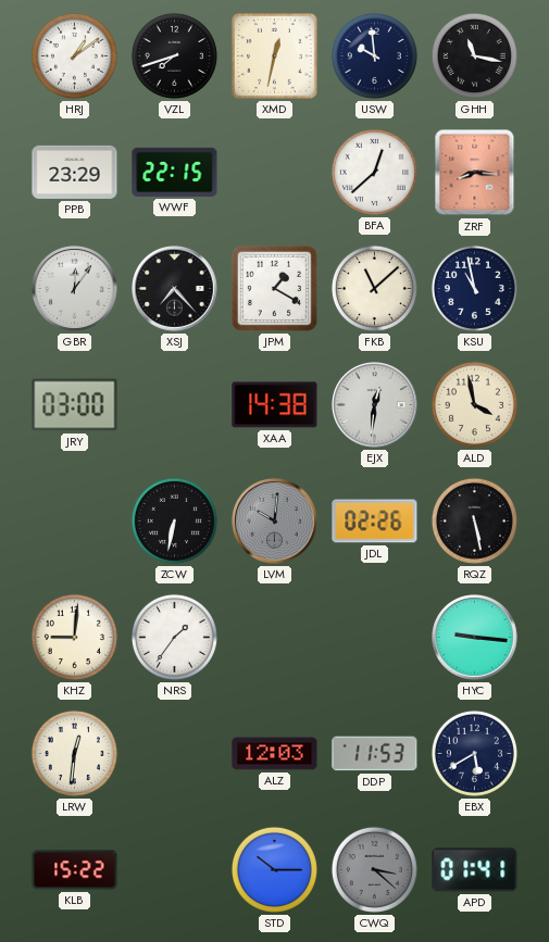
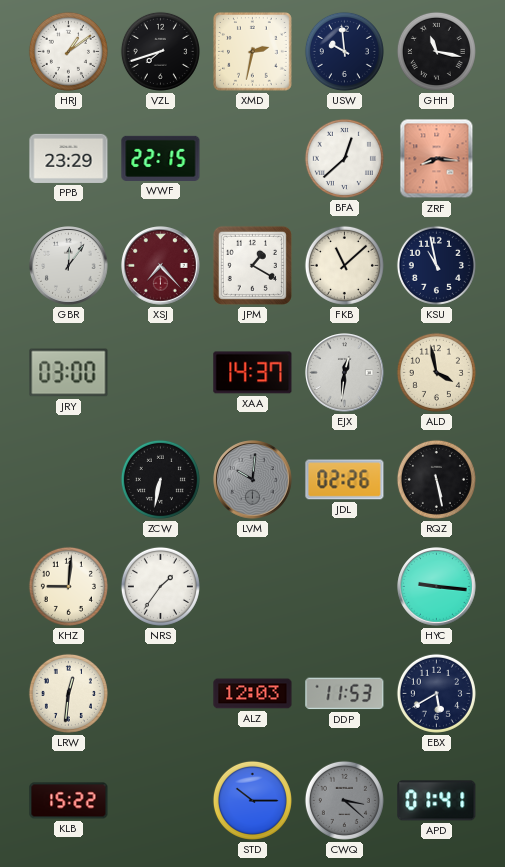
XMD: 12:32 -> 2:32 (253, 52)
XSJ dial: black -> burgundy (161, 266)
XAA: 14:38 -> 14:37 (253, 373)
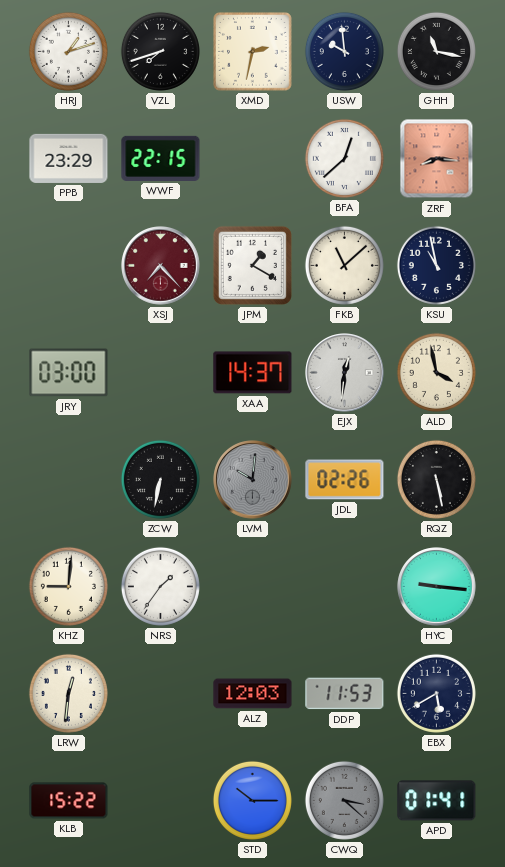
HRJ: 1:09 -> 1:12 (68, 51)
GBR: 12:06 -> none (69, 266)
